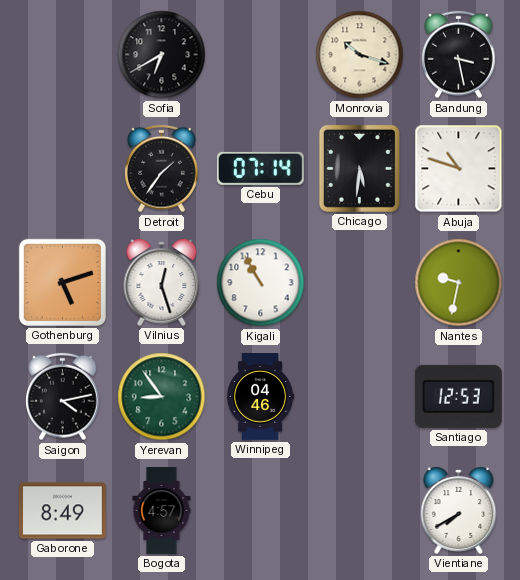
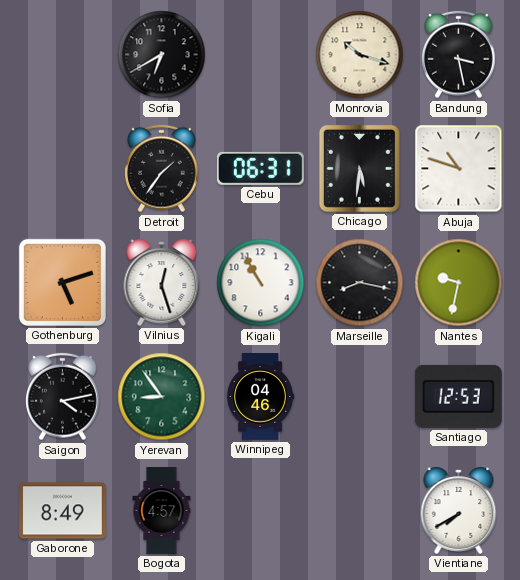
Cebu: 07:14 -> 06:31 (260, 168)
Marseille: none -> 8:17 (360, 283)
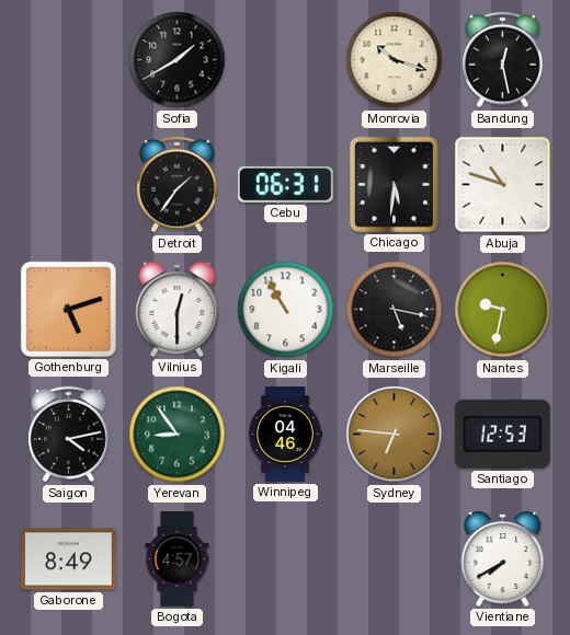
Sofia: 6:40 -> 1:40 (178, 60)
Bandung: 3:28 -> 12:28 (503, 60)
Vilnius: 12:27 -> 12:30 (178, 309)
Marseille: 8:17 -> 5:17 (395, 310)
Sydney: none -> 6:46 (395, 435)
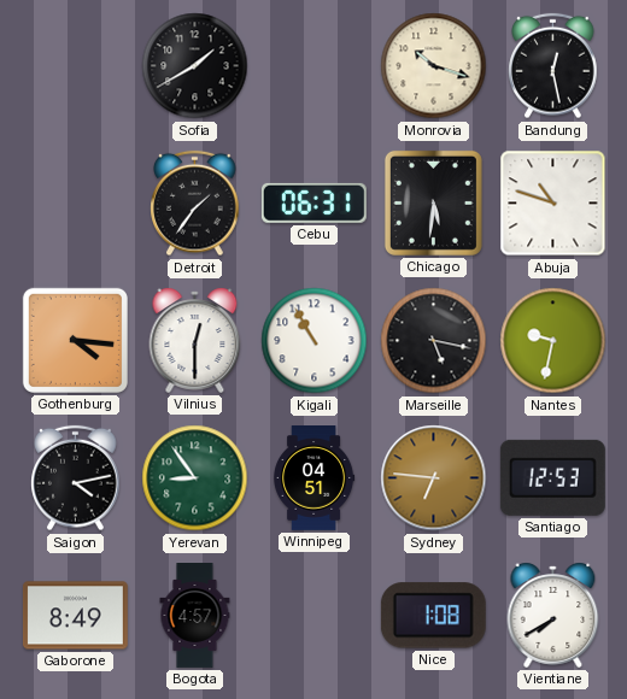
Gothenburg: 5:12 -> 4:16 (75, 340)
Winnipeg: 04:46 -> 04:51 (315, 478)
Nice: none -> 1:08 (433, 616)
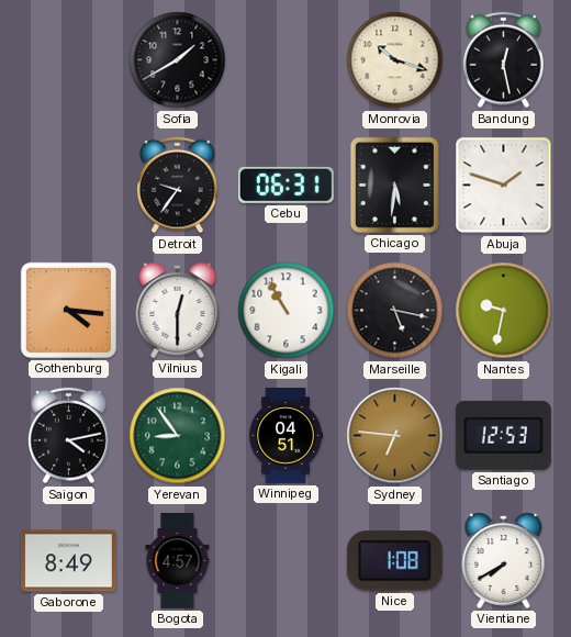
Detroit: 1:36 -> 9:36 (178, 186)
Abuja: 10:48 -> 1:48 (504, 186)
